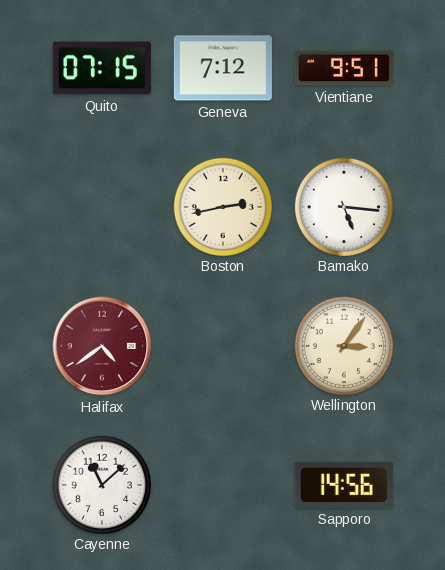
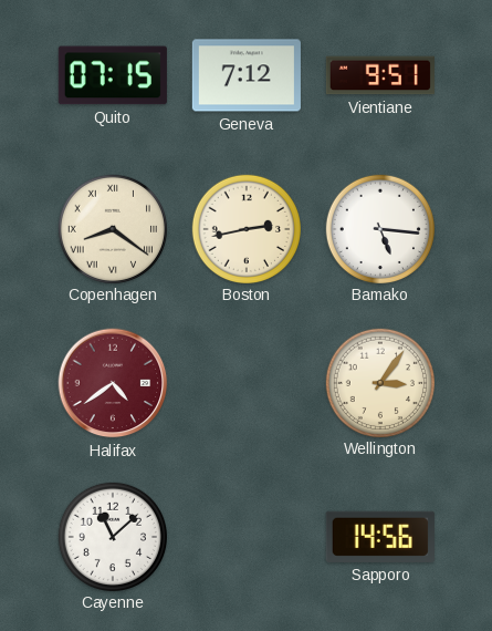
Copenhagen: none -> 8:21 (112, 228)
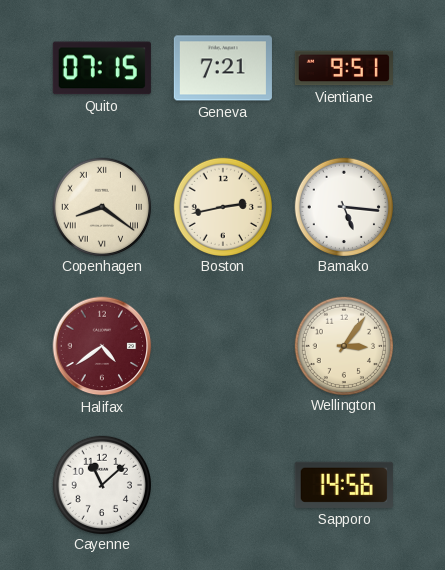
Geneva: 7:12 -> 7:21 (223, 68)
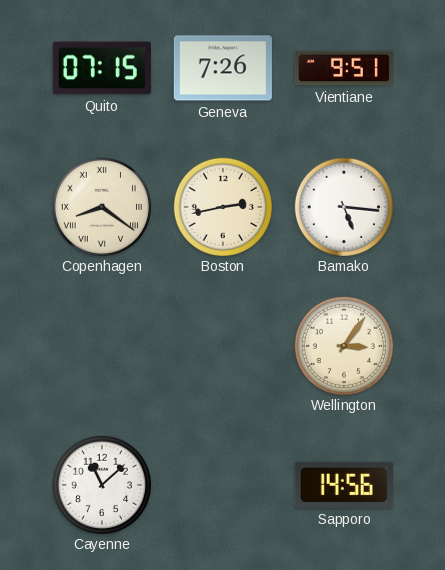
Geneva: 7:21 -> 7:26 (223, 68)
Halifax: 4:39 -> none (102, 346)
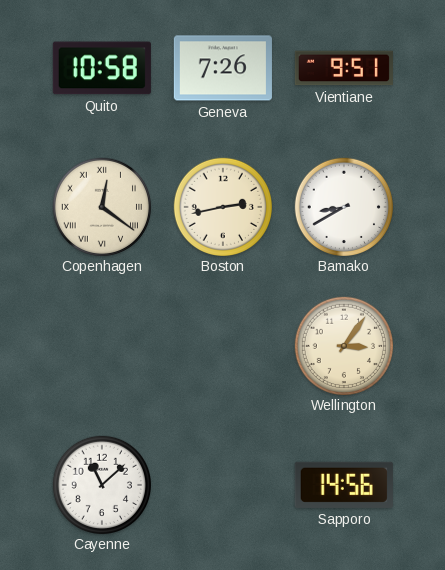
Quito: 07:15 -> 10:58 (102, 68)
Copenhagen: 8:21 -> 12:21 (101, 206)
Bamako: 5:16 -> 8:40 (343, 206)
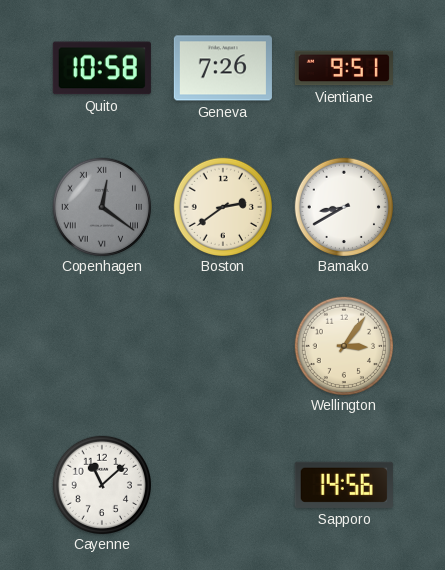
Copenhagen dial: cream -> grey (101, 206)
Boston: 2:43 -> 2:39 (222, 206)
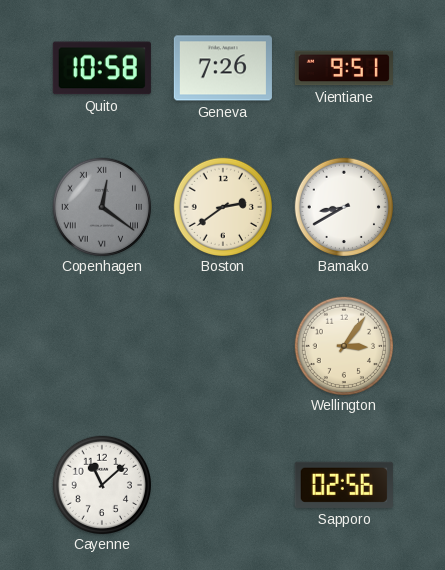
Sapporo: 14:56 -> 02:56 (344, 485)
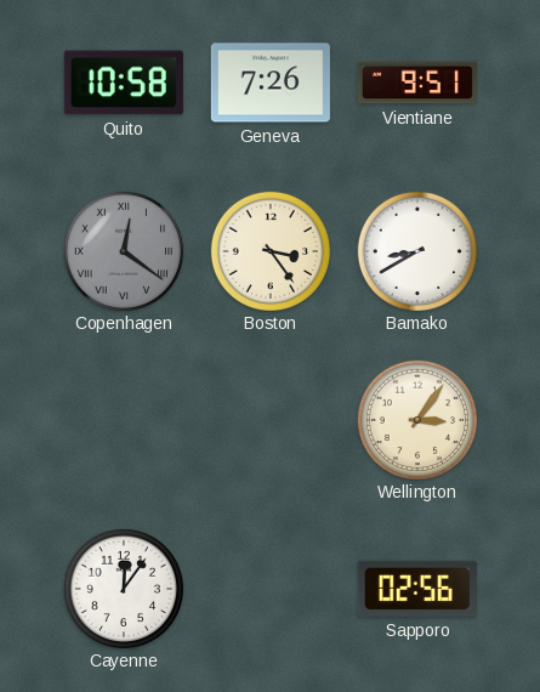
Boston: 2:39 -> 3:24 (269, 250)
Cayenne: 11:08 -> 12:06 (123, 588)
